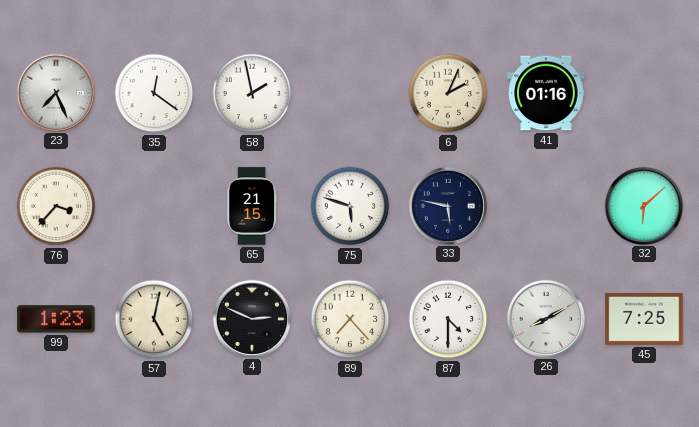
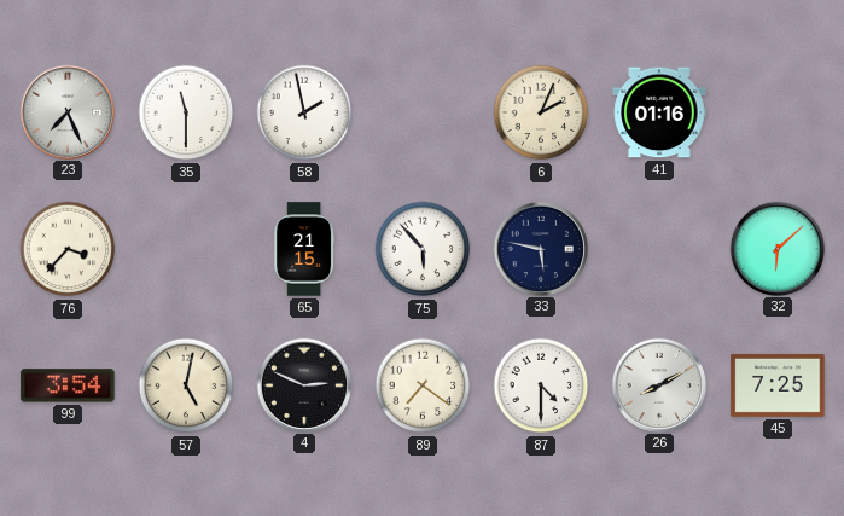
35: 12:21 -> 11:30 (186, 112)
75: 5:48 -> 5:53 (423, 249)
99: 1:23 -> 3:54 (68, 385)
89: 7:23 -> 7:21 (423, 385)
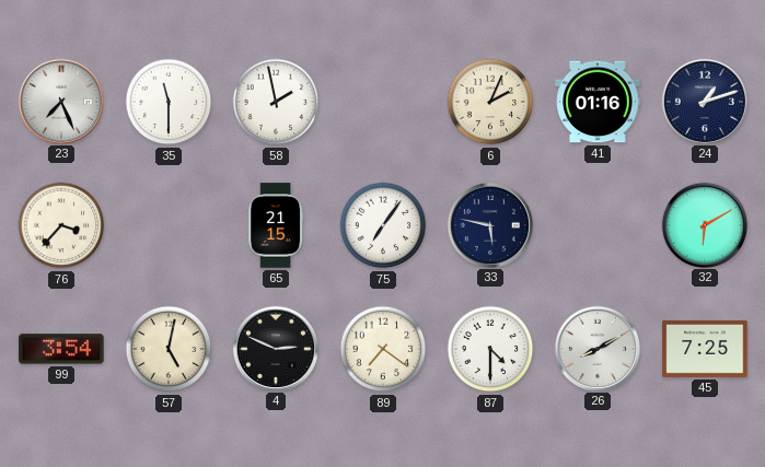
24: none -> 1:12 (704, 101)
75: 5:53 -> 7:06 (383, 225)
32: 6:08 -> 6:10 (704, 224)
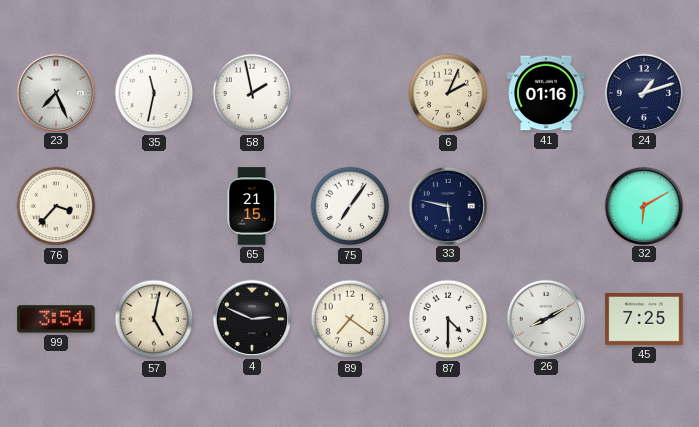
35: 11:30 -> 11:32 (154, 93)
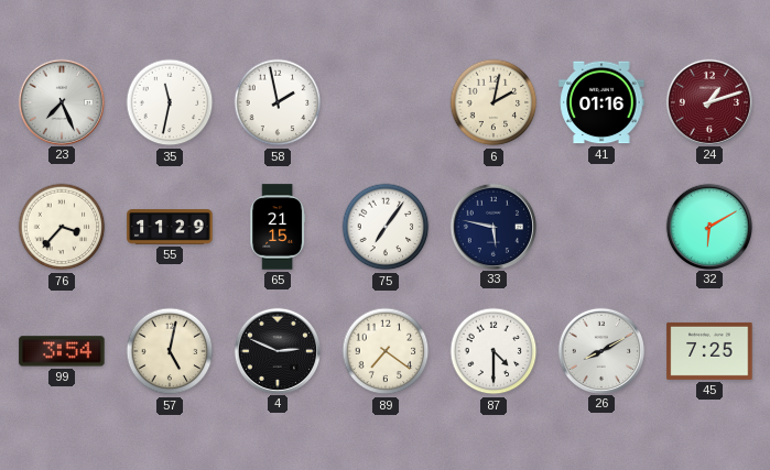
6: 2:04 -> 2:02 (494, 102)
24 dial: navy -> burgundy (708, 101)
55: none -> 11:29 (170, 227)
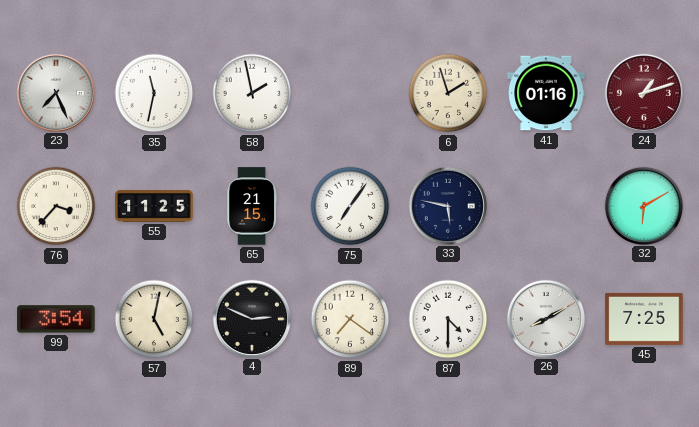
6: 2:02 -> 1:57 (448, 93)
55: 11:29 -> 11:25 (154, 206)
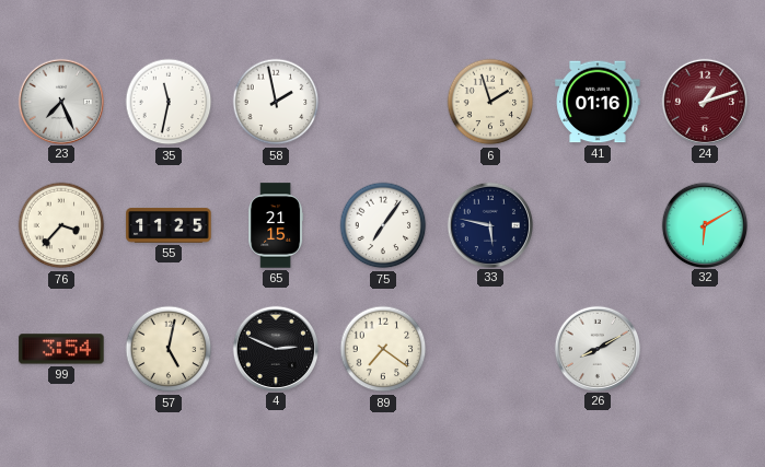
87: 4:30 -> none (448, 319)
45: 7:25 -> none (644, 319)
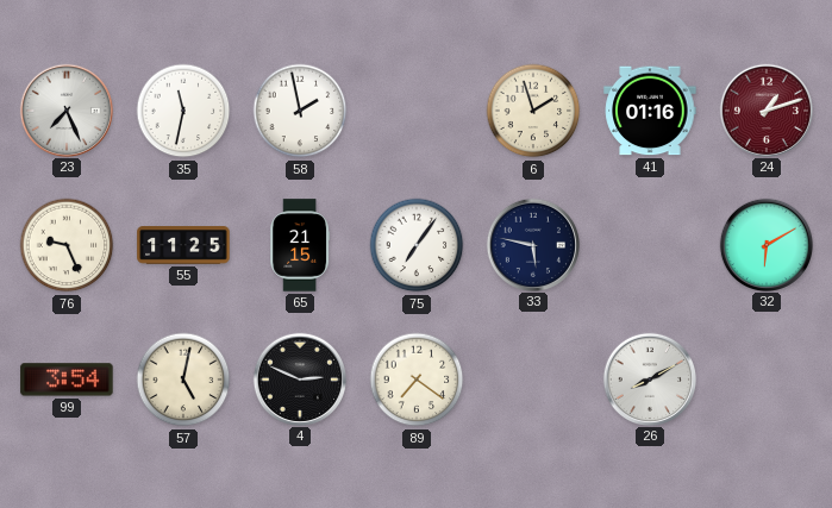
76: 3:37 -> 9:26 (67, 245)
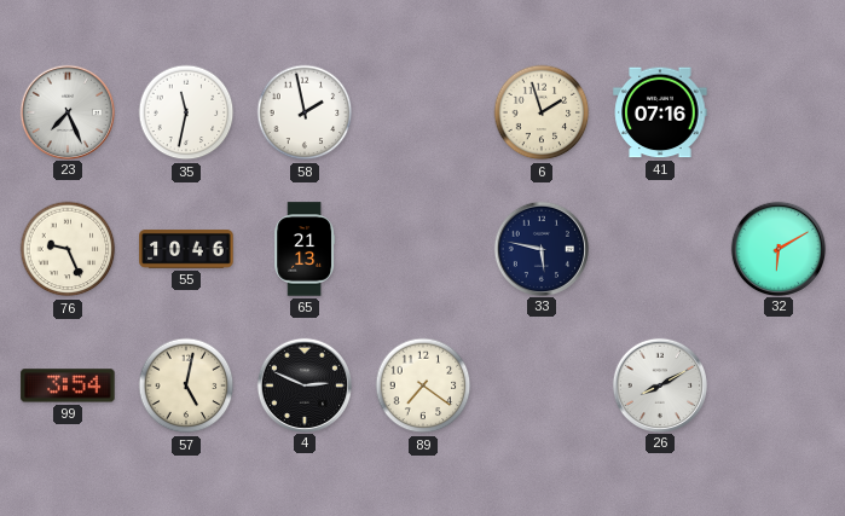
41: 01:16 -> 07:16 (660, 112)
24: 1:12 -> none (765, 109)
55: 11:25 -> 10:46 (186, 249)
65: 21:15 -> 21:13 (305, 249)
75: 7:06 -> none (417, 245)
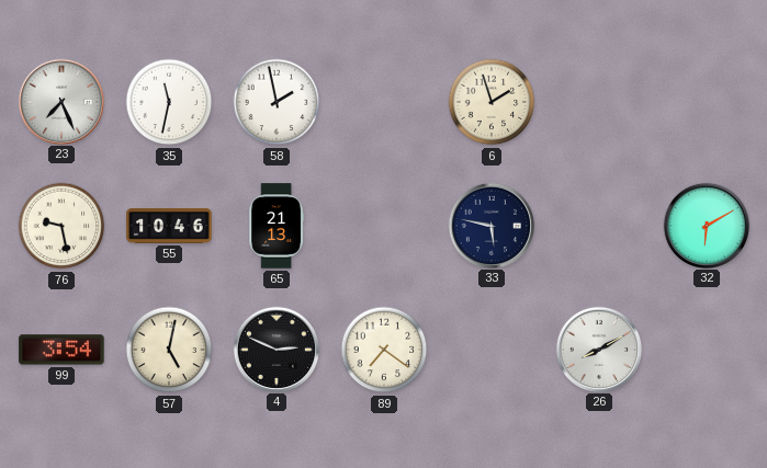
41: 07:16 -> none (660, 112)
76: 9:26 -> 9:28 (61, 226)
